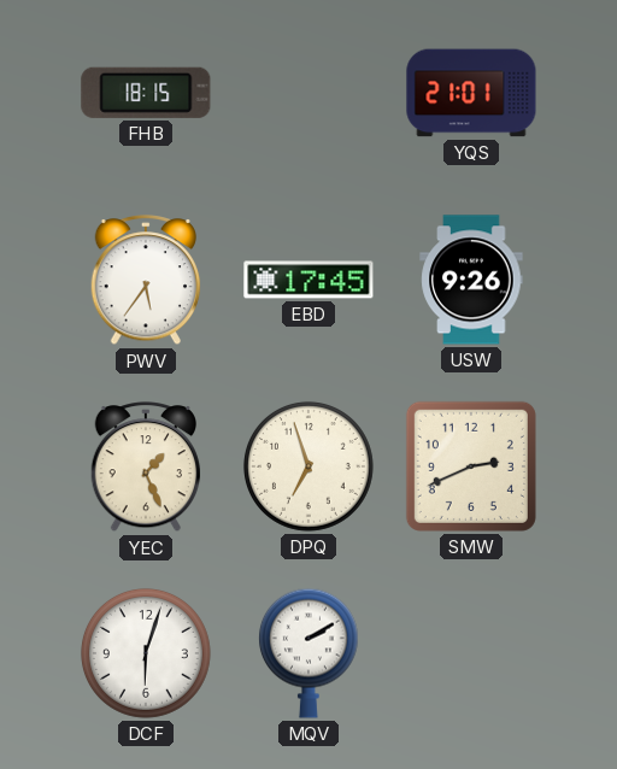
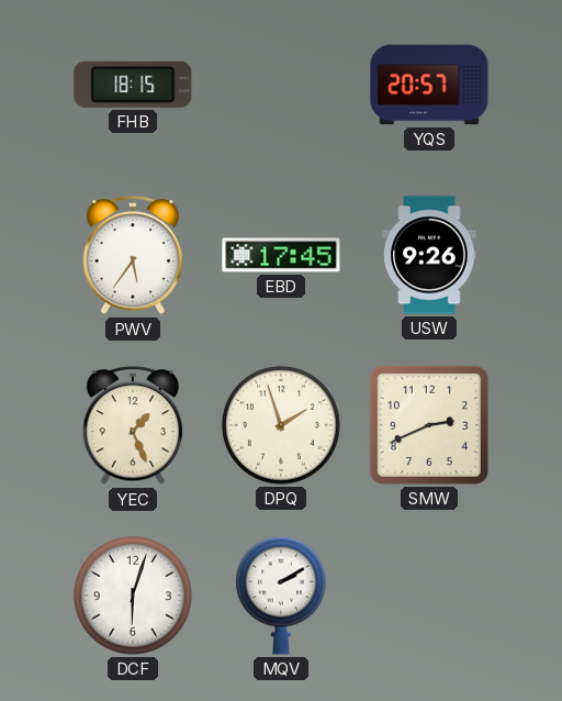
YQS: 21:01 -> 20:57 (429, 85)
DPQ: 6:57 -> 1:57 (281, 425)
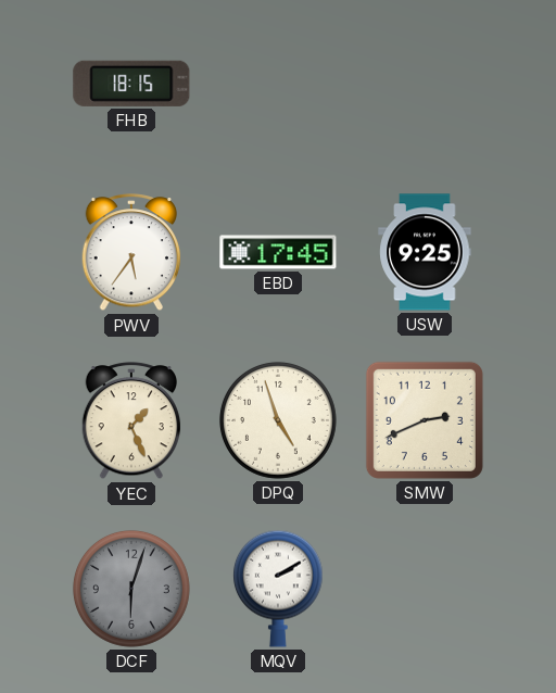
YQS: 20:57 -> none (429, 85)
USW: 9:26 -> 9:25 (425, 252)
DPQ: 1:57 -> 4:57 (278, 420)
DCF dial: white -> grey (131, 589)
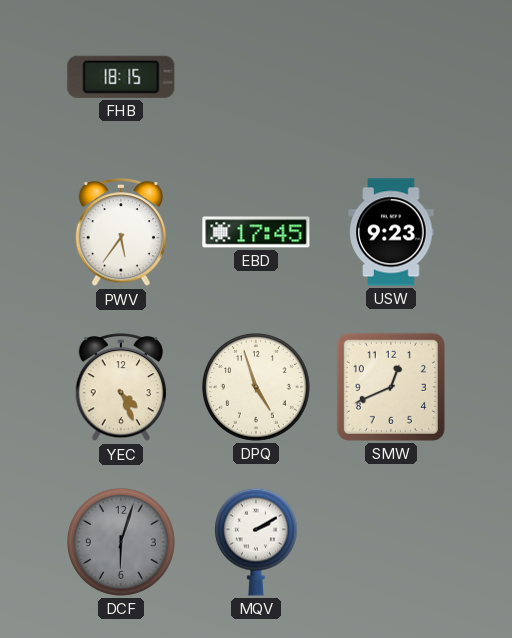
USW: 9:25 -> 9:23 (391, 232)
YEC: 1:26 -> 4:26 (121, 388)
SMW: 2:41 -> 12:41 (391, 387)
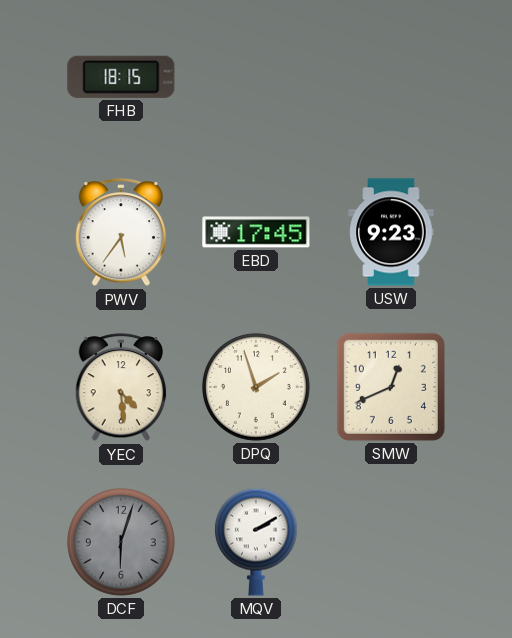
YEC: 4:26 -> 4:29 (121, 388)
DPQ: 4:57 -> 1:57 (256, 387)
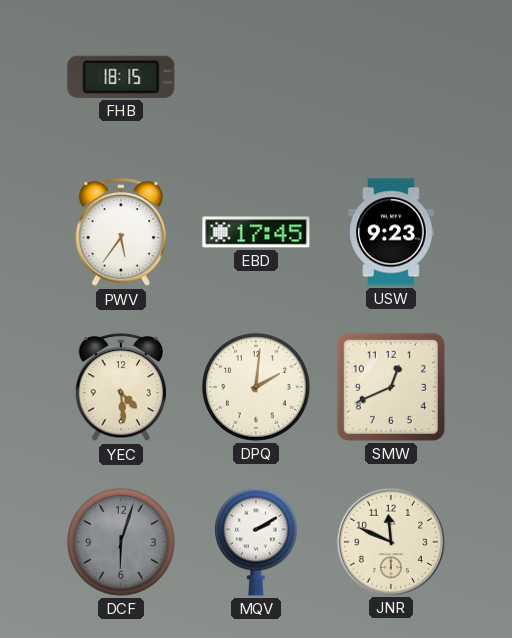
DPQ: 1:57 -> 2:01 (256, 387)
JNR: none -> 11:49 (390, 541)
